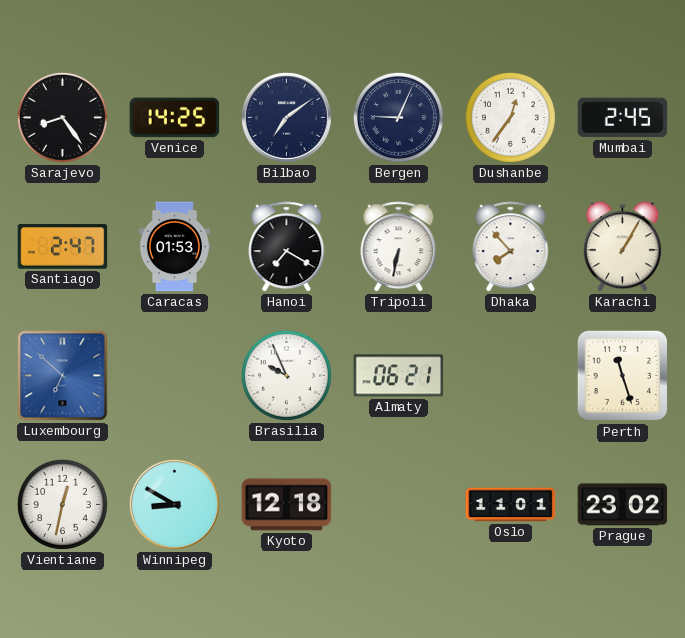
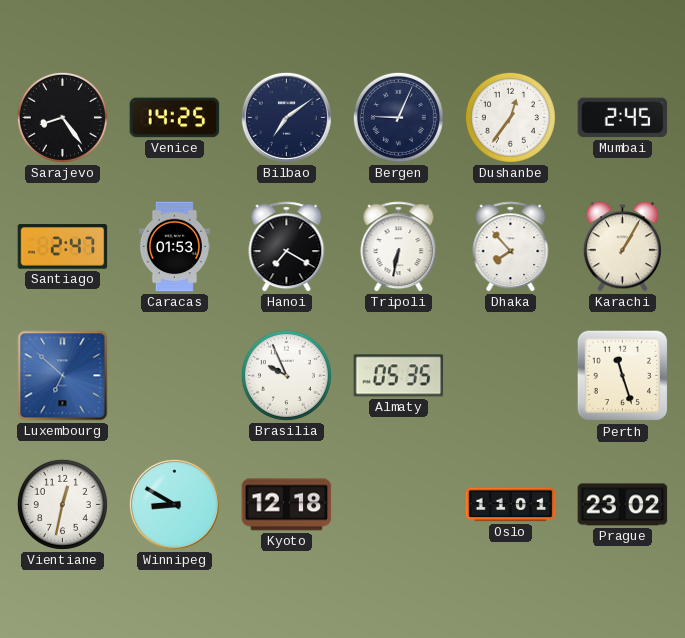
Almaty: 06:21 -> 05:35 (399, 376)
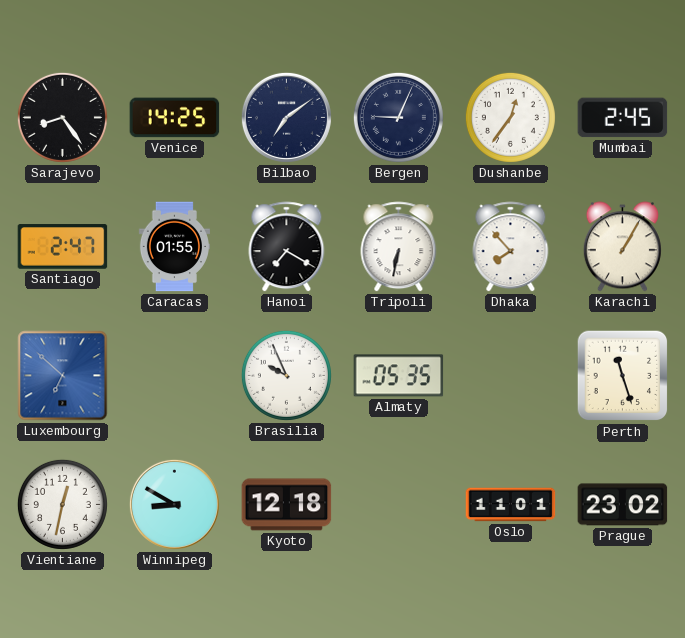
Caracas: 01:53 -> 01:55 (174, 247)
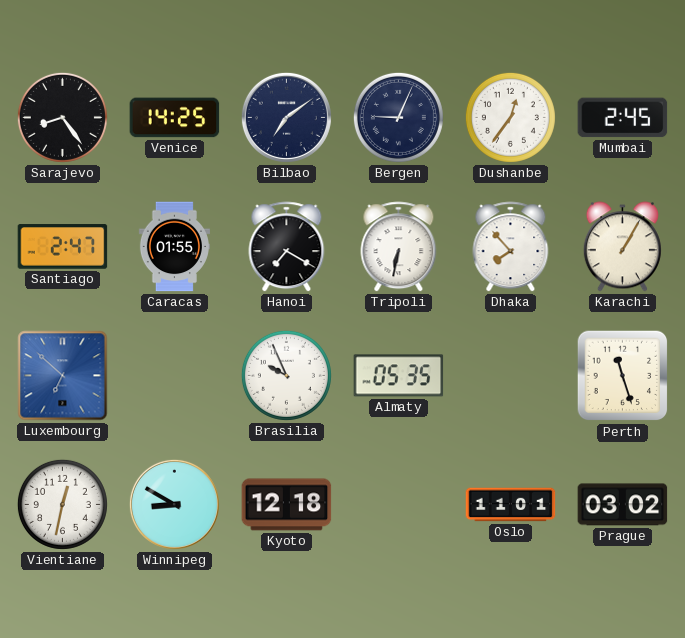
Prague: 23:02 -> 03:02 (623, 505)
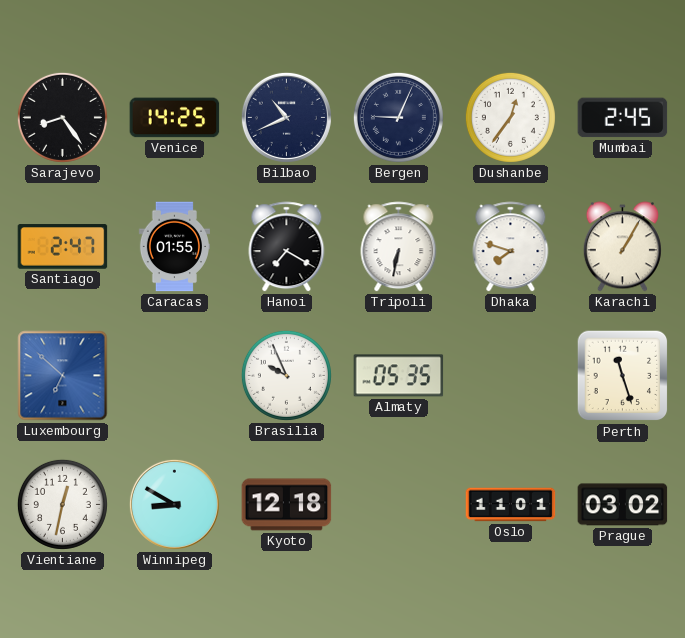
Bilbao: 7:09 -> 10:41 (286, 117)
Dhaka: 7:53 -> 7:48 (511, 247)
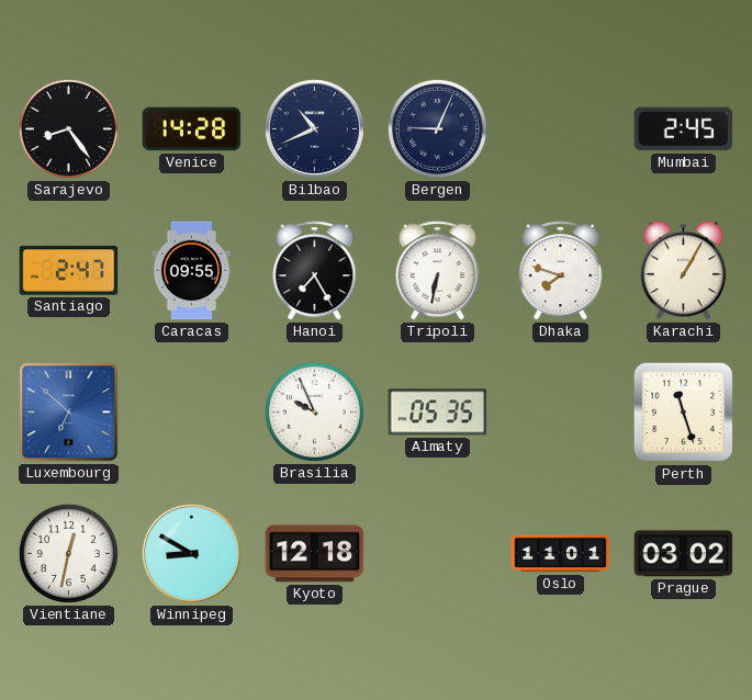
Venice: 14:25 -> 14:28 (192, 129)
Dushanbe: 12:36 -> none (510, 117)
Caracas: 01:55 -> 09:55 (191, 271)
Hanoi: 7:20 -> 7:25 (315, 271)
